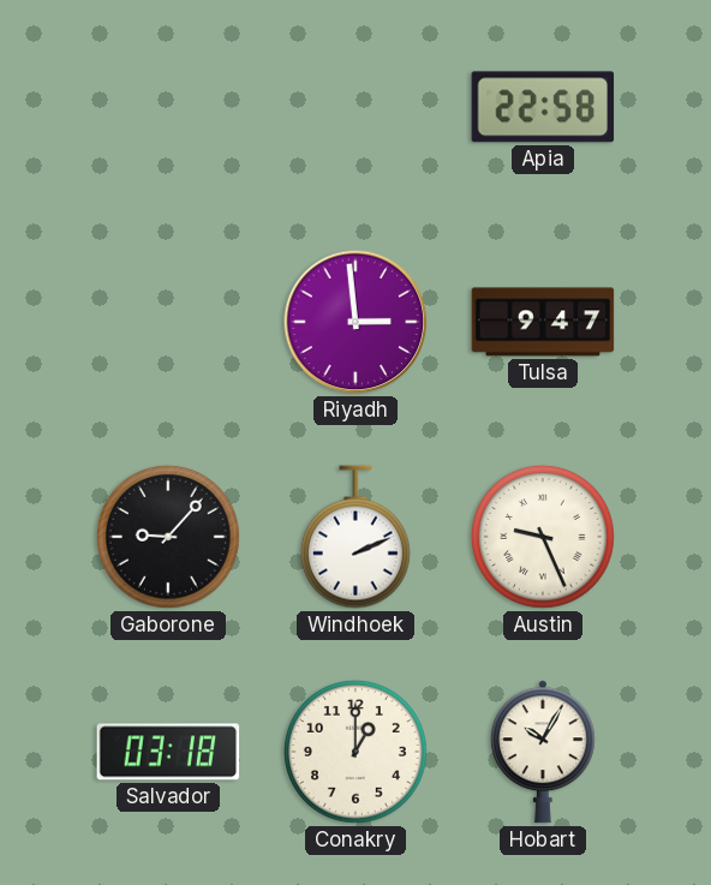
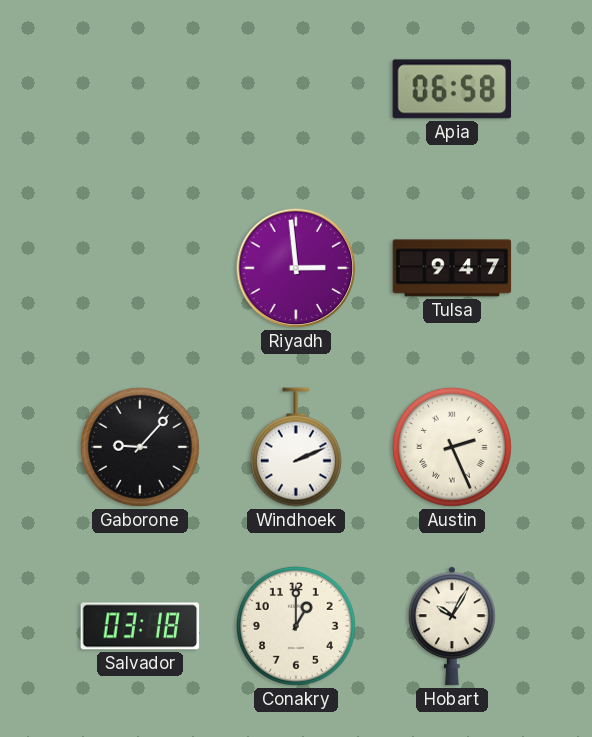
Apia: 22:58 -> 06:58 (452, 89)
Austin: 9:26 -> 2:26 (452, 447)
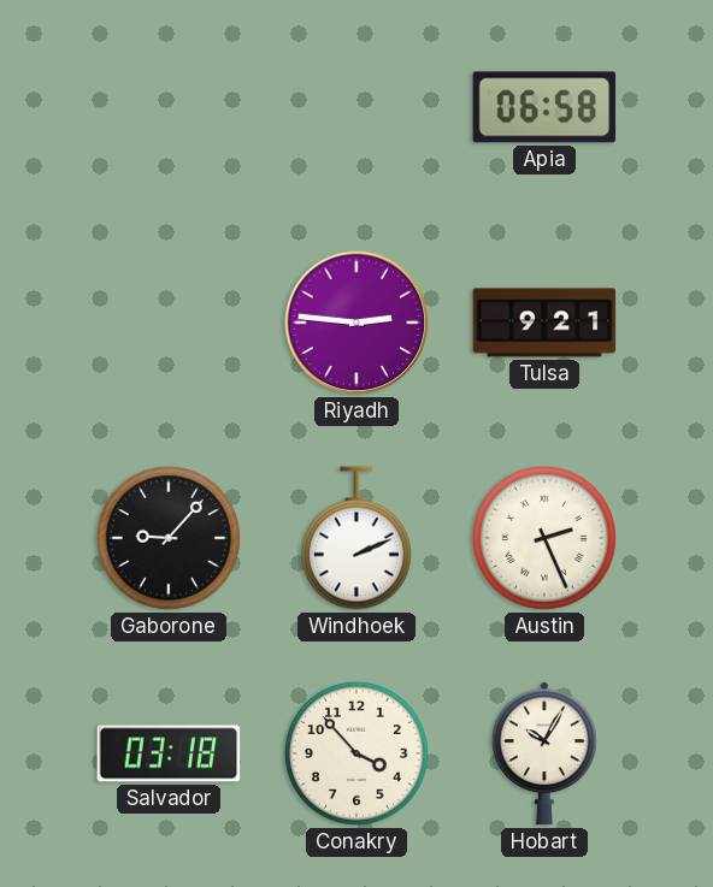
Riyadh: 2:59 -> 2:46 (356, 323)
Tulsa: 9:47 -> 9:21 (544, 323)
Conakry: 1:00 -> 3:53 (356, 753)
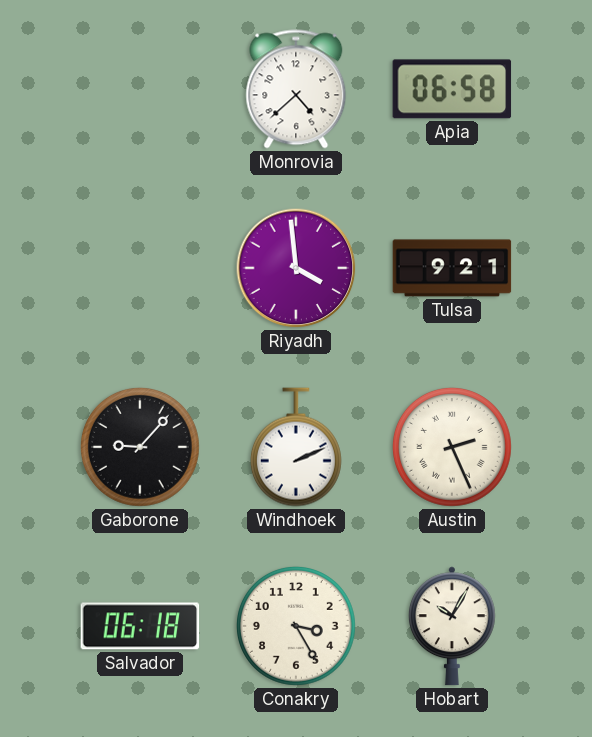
Monrovia: none -> 4:38 (296, 89)
Riyadh: 2:46 -> 3:59 (296, 268)
Salvador: 03:18 -> 06:18 (140, 626)
Conakry: 3:53 -> 3:25 (296, 626)
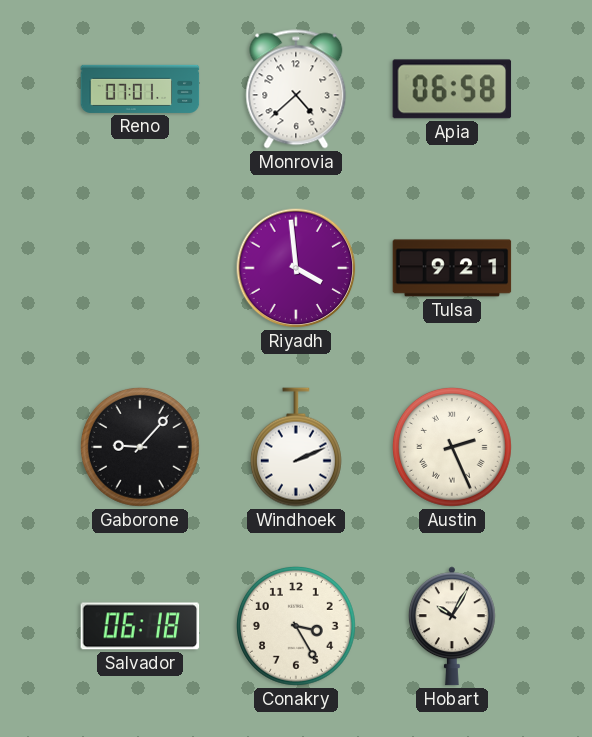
Reno: none -> 07:01 (140, 89)
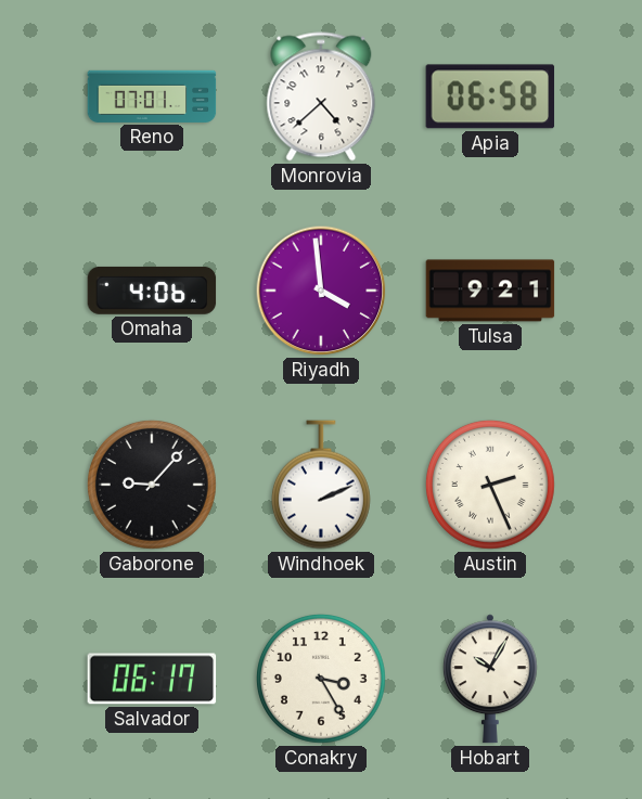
Omaha: none -> 4:06 (152, 291)
Salvador: 06:18 -> 06:17 (152, 679)
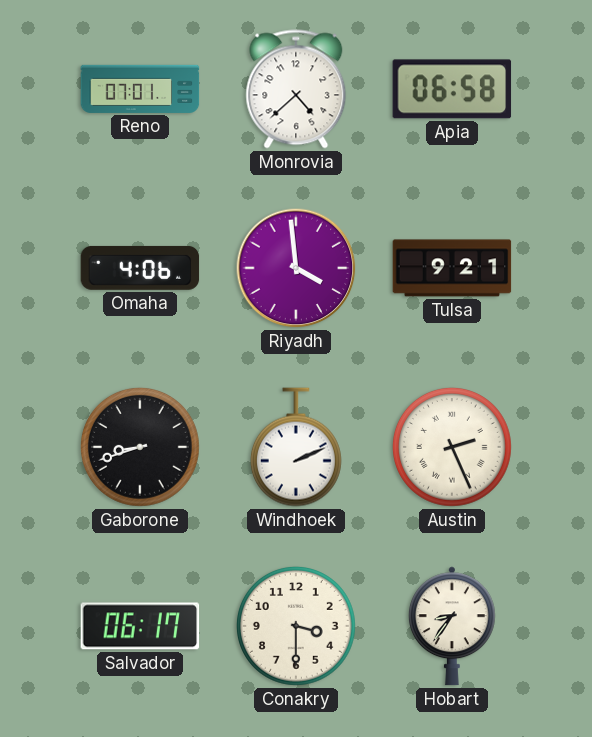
Gaborone: 9:07 -> 8:42 (140, 447)
Conakry: 3:25 -> 3:30 (296, 626)
Hobart: 10:05 -> 8:36 (452, 626)
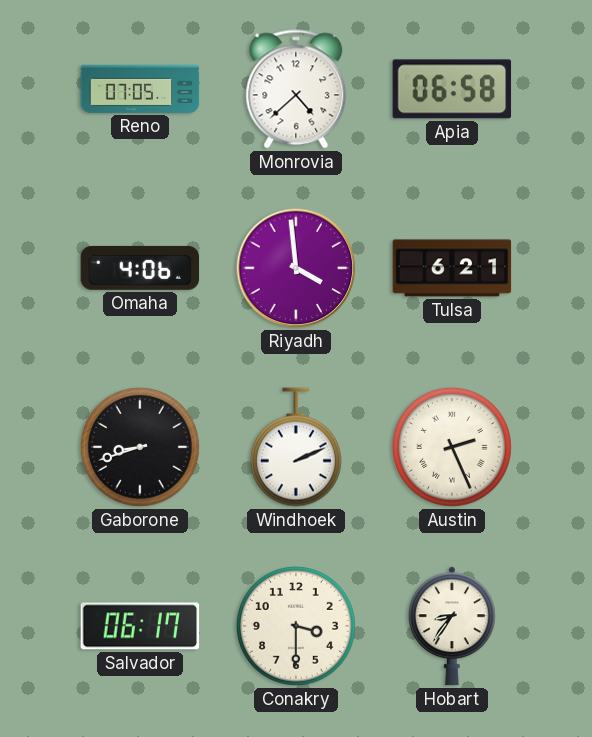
Reno: 07:01 -> 07:05 (140, 89)
Tulsa: 9:21 -> 6:21 (452, 268)
